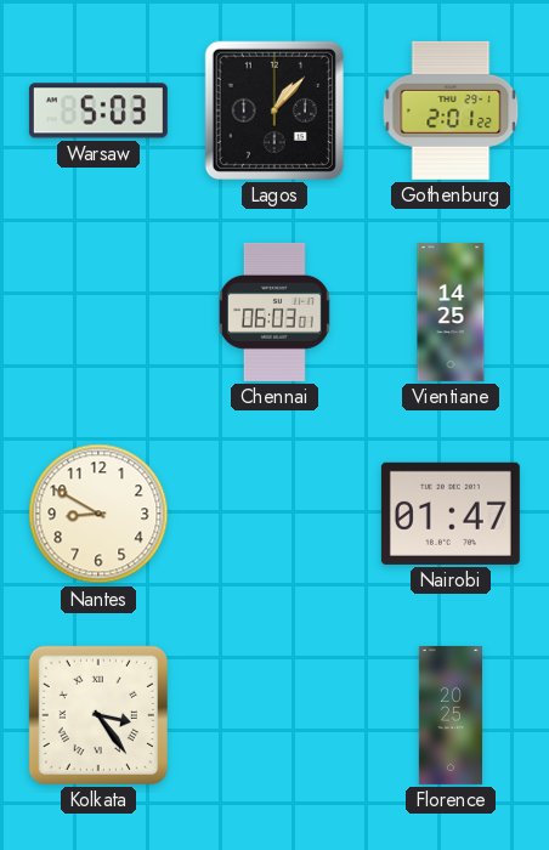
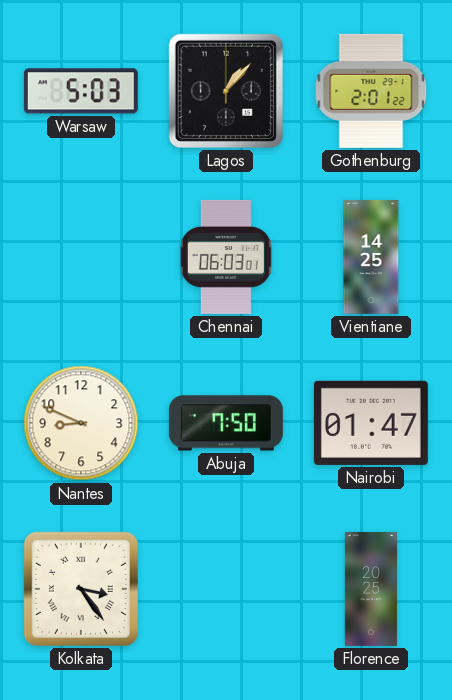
Nantes: 8:50 -> 8:49 (81, 423)
Abuja: none -> 7:50 (226, 423)
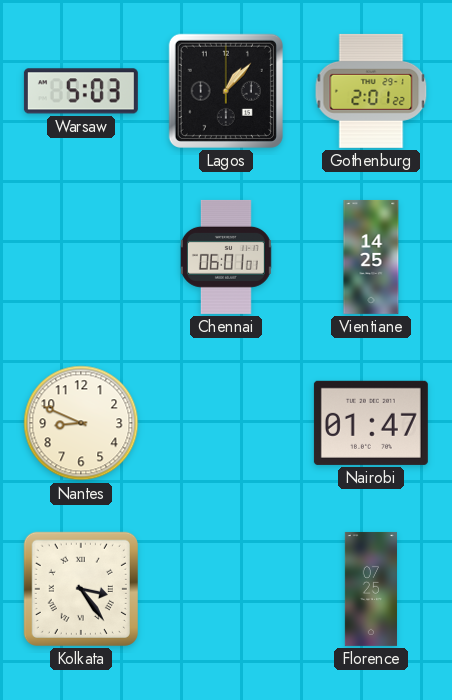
Chennai: 06:03 -> 06:01 (226, 257)
Abuja: 7:50 -> none (226, 423)
Florence: 20:25 -> 07:25 (370, 589)
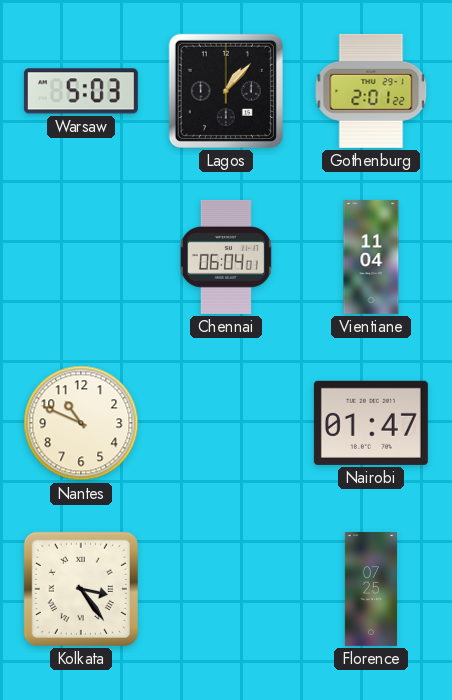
Chennai: 06:01 -> 06:04 (226, 257)
Vientiane: 14:25 -> 11:04 (371, 257)
Nantes: 8:49 -> 10:49 (81, 423)
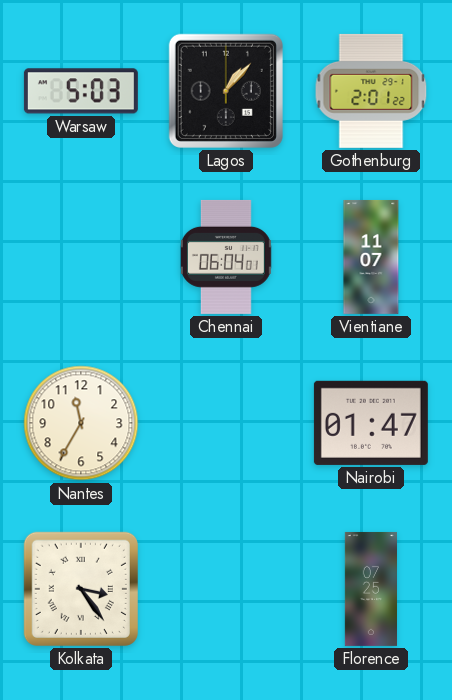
Vientiane: 11:04 -> 11:07 (371, 257)
Nantes: 10:49 -> 11:35 (81, 423)
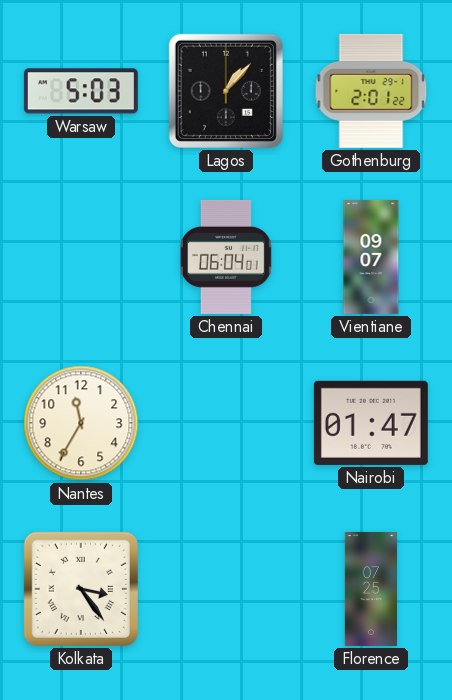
Vientiane: 11:07 -> 09:07 (371, 257)
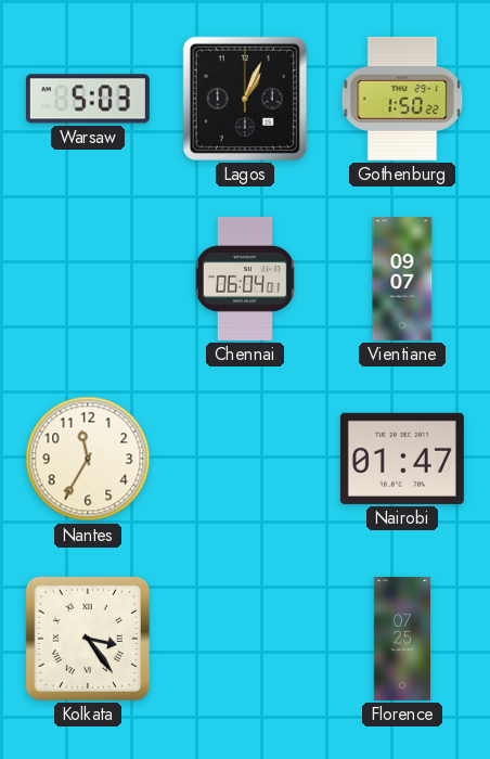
Lagos: 1:07 -> 1:04 (245, 99)
Gothenburg: 2:01 -> 1:50 (402, 99)
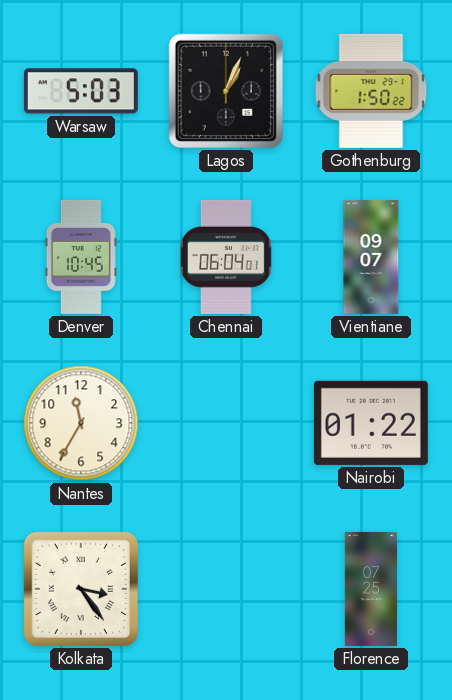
Denver: none -> 10:45 (81, 257)
Nairobi: 01:47 -> 01:22 (371, 423)
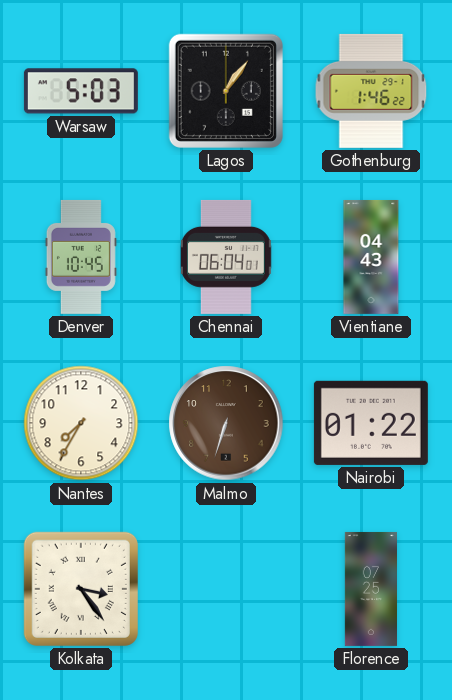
Lagos: 1:04 -> 1:06 (226, 91)
Gothenburg: 1:50 -> 1:46 (371, 91)
Vientiane: 09:07 -> 04:43 (371, 257)
Nantes: 11:35 -> 7:35 (81, 423)
Malmo: none -> 6:33 (226, 423)
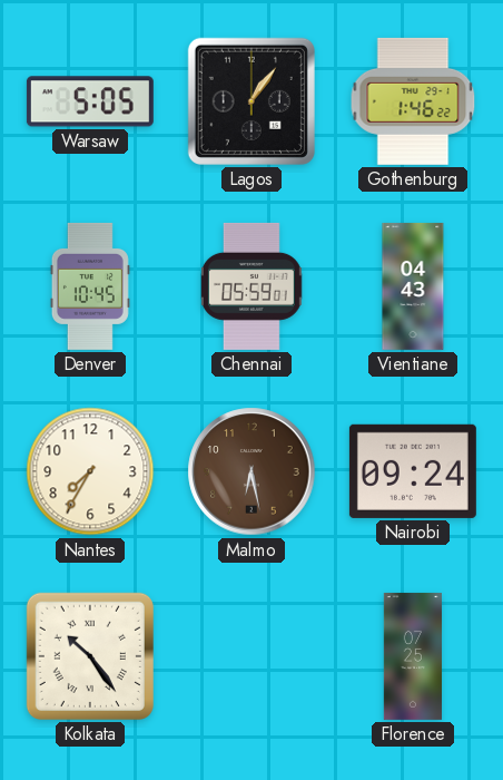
Warsaw: 5:03 -> 5:05 (90, 101)
Chennai: 06:04 -> 05:59 (251, 286)
Malmo: 6:33 -> 6:28 (251, 471)
Nairobi: 01:22 -> 09:24 (413, 471)
Kolkata: 3:24 -> 10:24 (90, 656)
